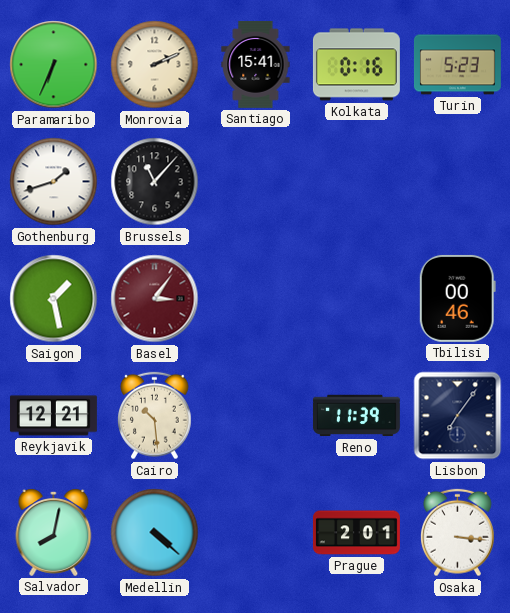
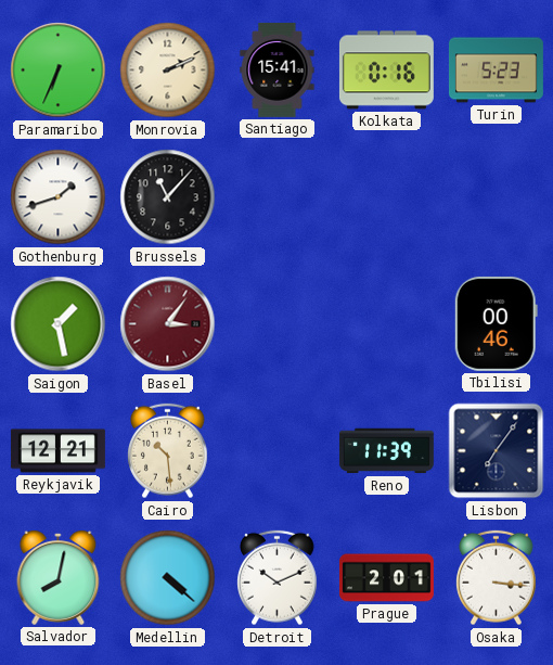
Detroit: none -> 10:11 (278, 578)
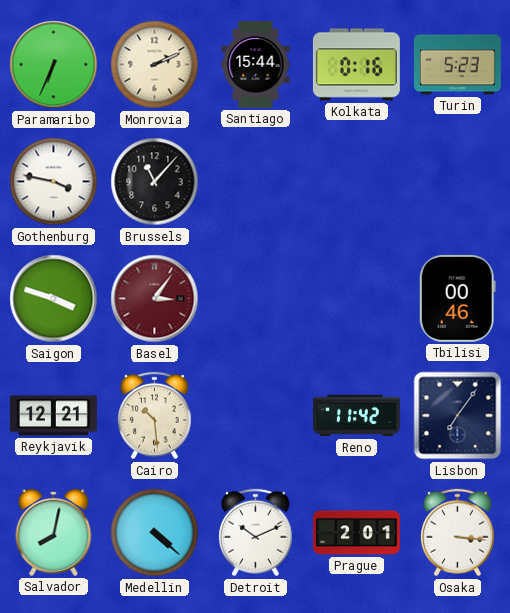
Santiago: 15:41 -> 15:44 (256, 64)
Gothenburg: 1:42 -> 3:47 (54, 182)
Saigon: 1:28 -> 3:48 (54, 299)
Reno: 11:39 -> 11:42 (356, 416)
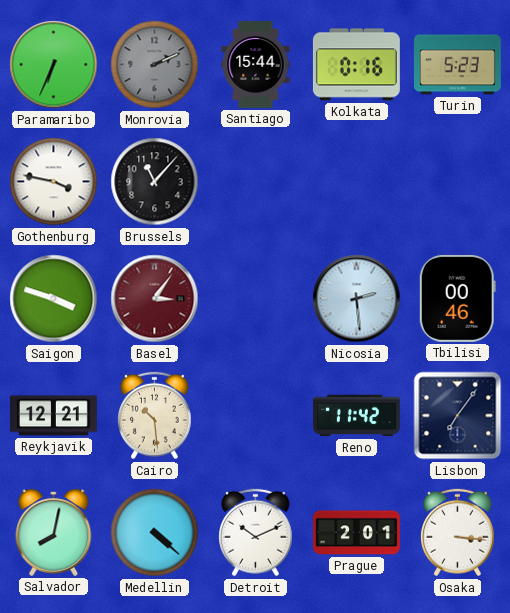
Monrovia dial: cream -> grey (155, 65)
Nicosia: none -> 2:29 (357, 299)
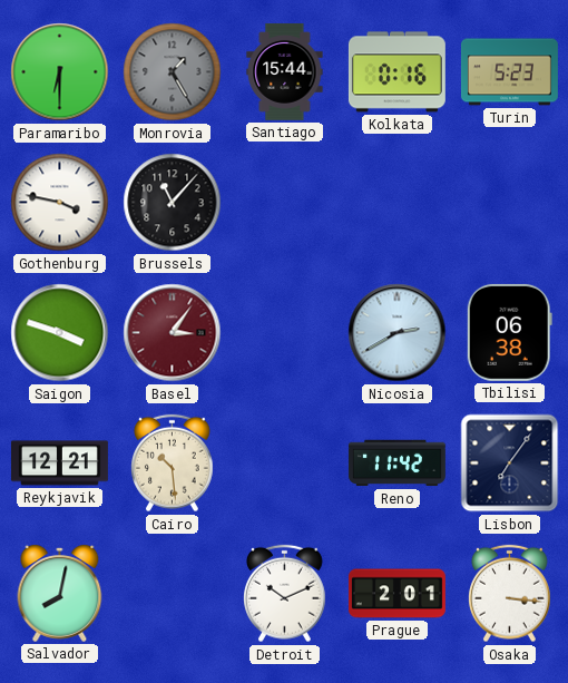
Paramaribo: 6:34 -> 6:30 (60, 72)
Monrovia: 2:11 -> 1:25 (173, 72)
Nicosia: 2:29 -> 2:40 (398, 333)
Tbilisi: 00:46 -> 06:38 (509, 332)
Medellin: 4:22 -> none (155, 533)
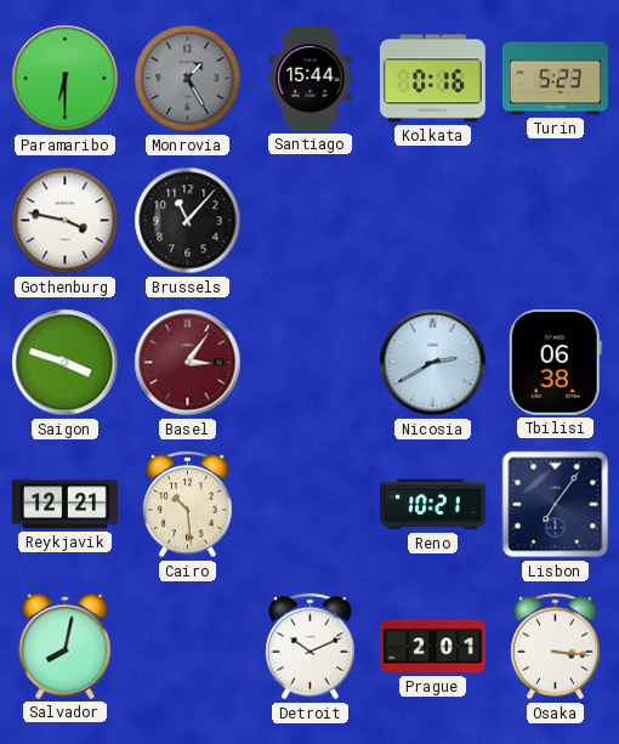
Reno: 11:42 -> 10:21 (432, 505)
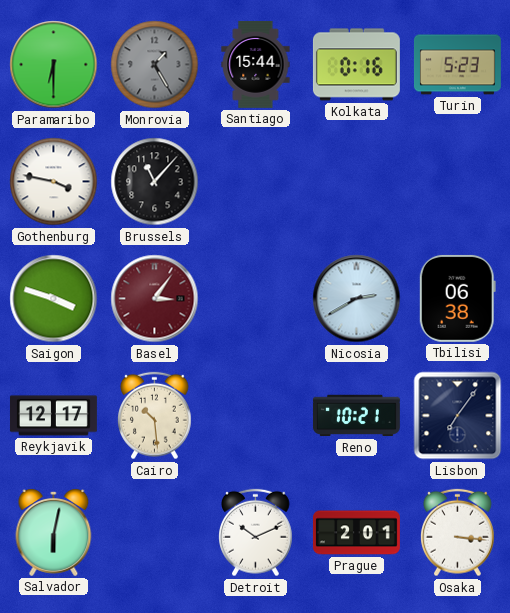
Reykjavik: 12:21 -> 12:17 (53, 416)
Salvador: 8:02 -> 6:02 (54, 532)
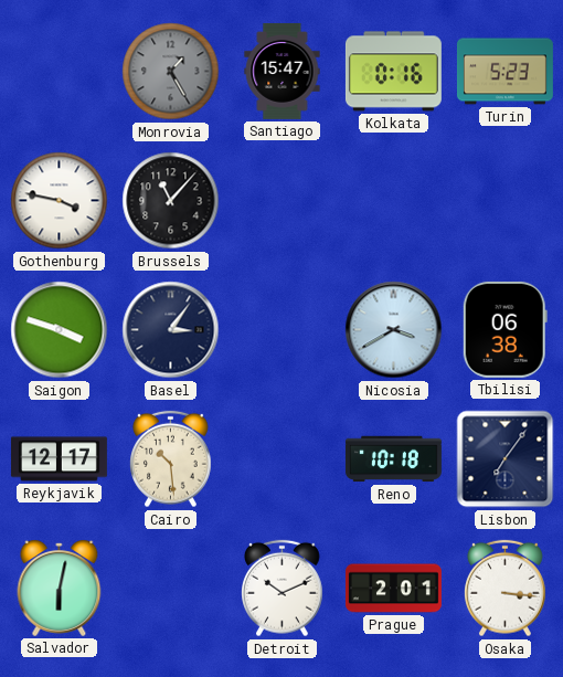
Paramaribo: 6:30 -> none (54, 65)
Santiago: 15:44 -> 15:47 (283, 71)
Basel dial: burgundy -> navy (171, 330)
Nicosia: 2:40 -> 3:40 (394, 330)
Reno: 10:21 -> 10:18 (393, 459)
